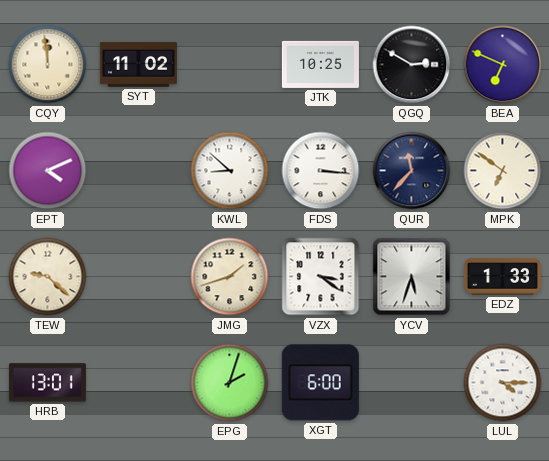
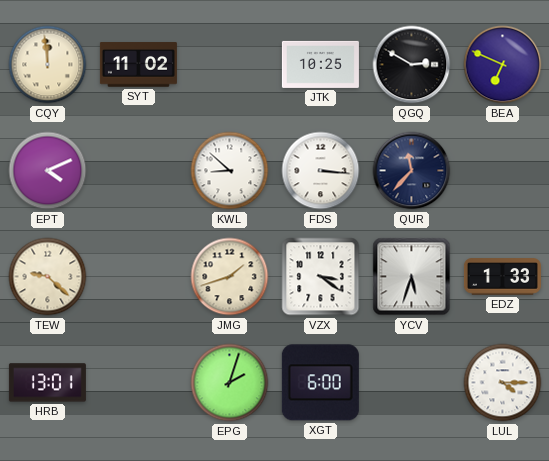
MPK: 6:51 -> none (503, 171)
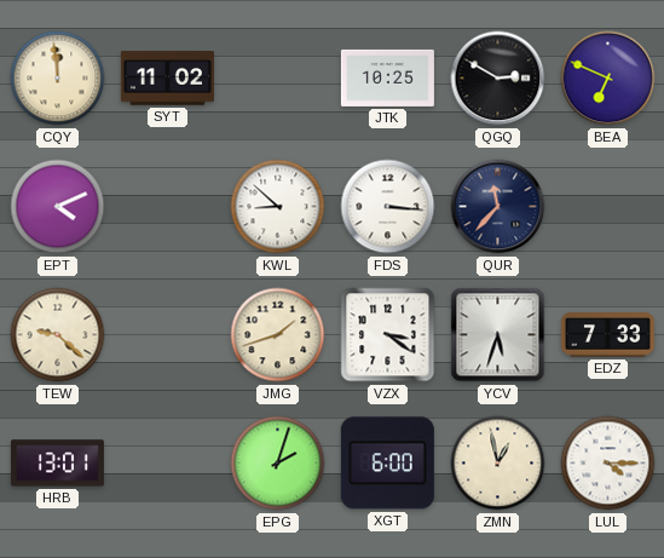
EDZ: 1:33 -> 7:33 (607, 335)
ZMN: none -> 12:58 (498, 464)
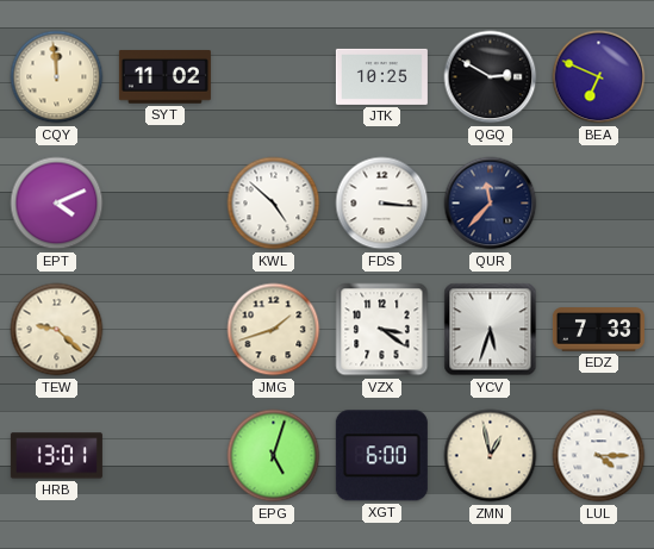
KWL: 8:52 -> 4:52 (274, 204)
EPG: 2:03 -> 5:03 (274, 456)
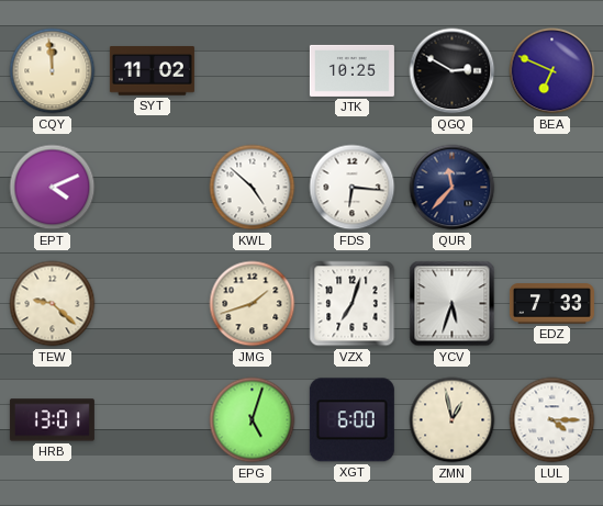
FDS: 3:16 -> 6:16 (353, 188)
VZX: 3:21 -> 7:03 (353, 304)
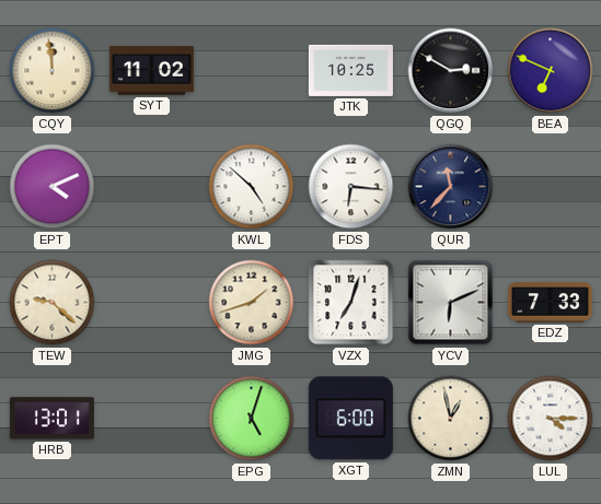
YCV: 5:33 -> 6:11 (451, 303)
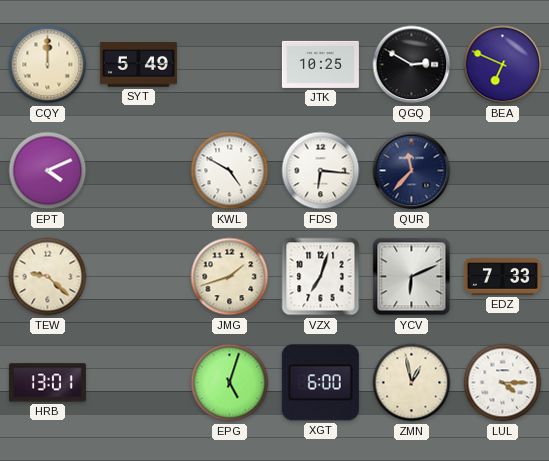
CQY: 11:59 -> 12:00 (48, 65)
SYT: 11:02 -> 5:49 (138, 65)
KWL: 4:52 -> 4:50 (230, 171)
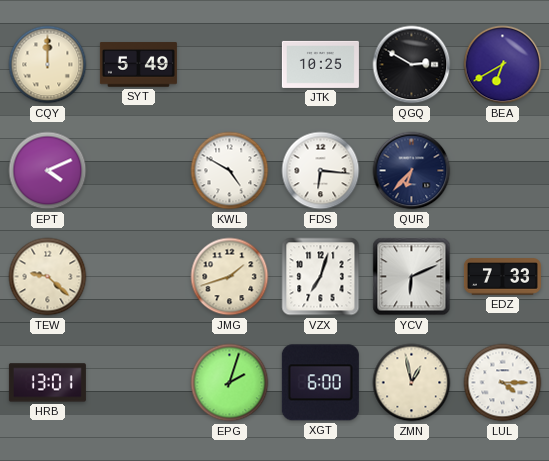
BEA: 6:49 -> 6:40 (503, 65)
QUR: 11:37 -> 6:37 (412, 171)
EPG: 5:03 -> 2:03 (230, 383)
